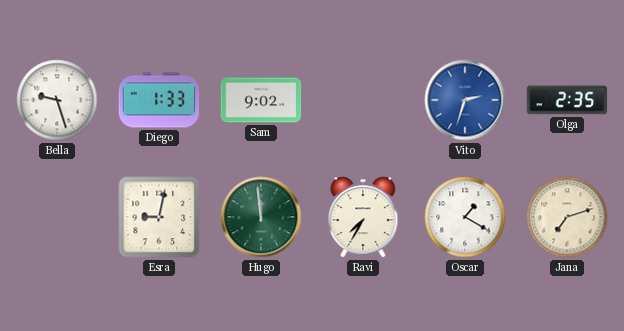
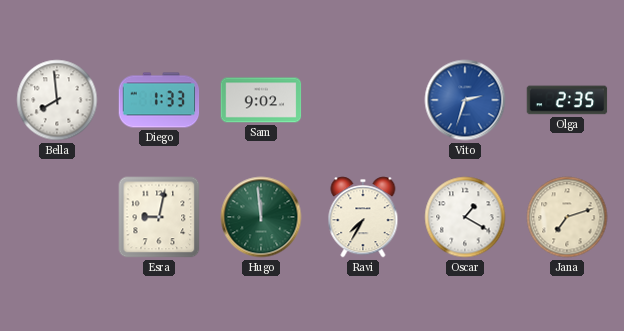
Bella: 9:27 -> 7:59 (57, 100)
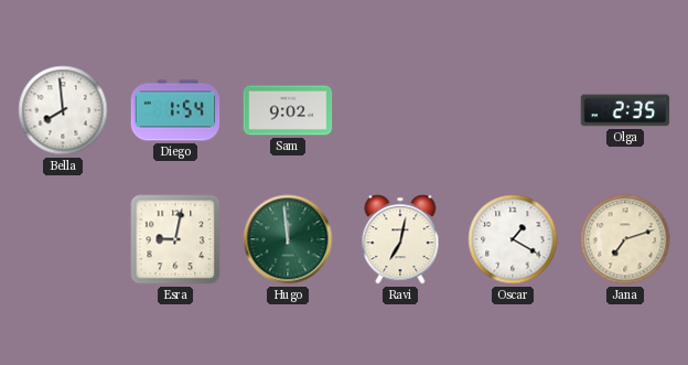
Diego: 1:33 -> 1:54 (175, 110)
Vito: 2:33 -> none (465, 100)
Ravi: 7:35 -> 7:02 (400, 239)
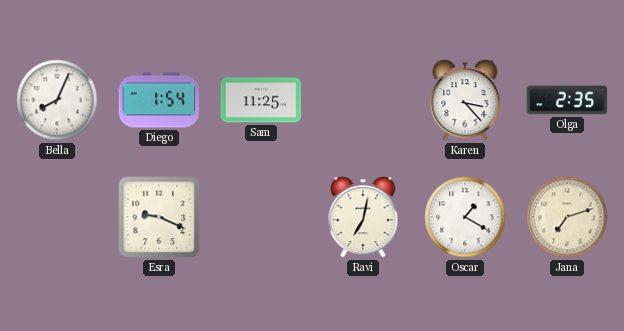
Bella: 7:59 -> 8:04 (57, 100)
Sam: 9:02 -> 11:25 (261, 100)
Karen: none -> 3:23 (465, 100)
Esra: 9:02 -> 9:19 (159, 217)
Hugo: 11:59 -> none (288, 239)
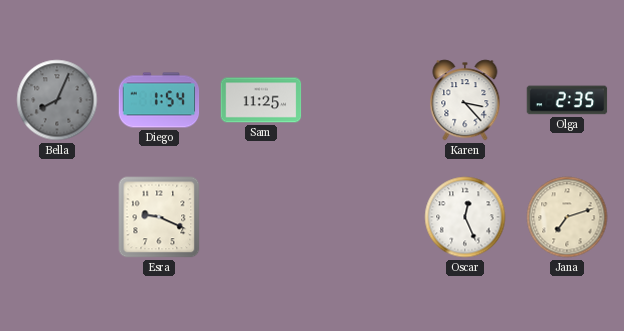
Bella dial: white -> grey (57, 100)
Ravi: 7:02 -> none (363, 217)
Oscar: 1:20 -> 12:26 (465, 217)
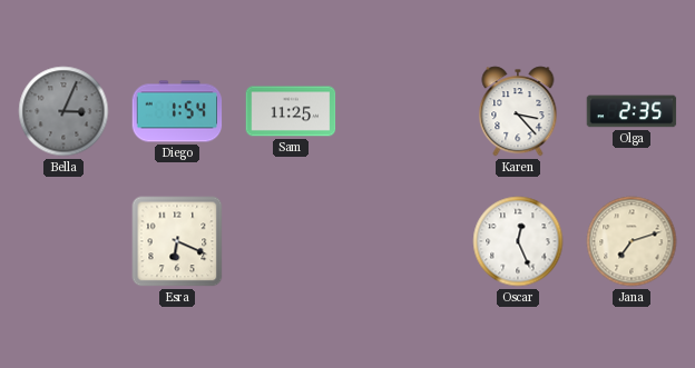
Bella: 8:04 -> 3:04 (63, 111)
Esra: 9:19 -> 6:19 (177, 241)
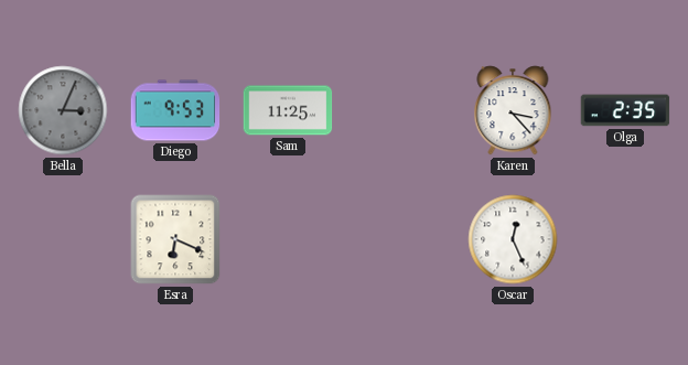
Diego: 1:54 -> 9:53 (175, 110)
Jana: 7:12 -> none (632, 241)
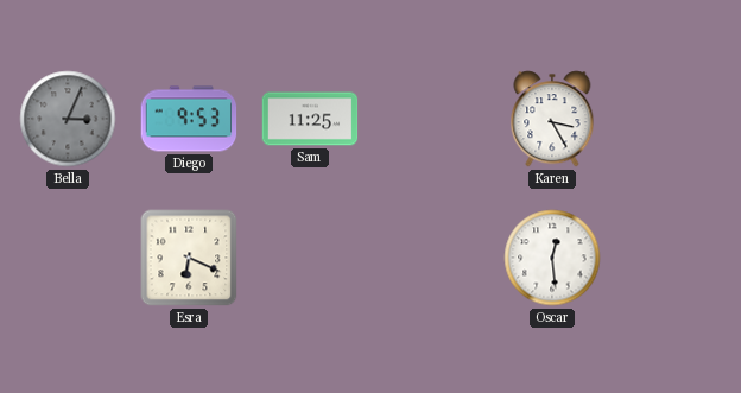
Karen: 3:23 -> 3:25 (552, 119)
Olga: 2:35 -> none (625, 110)
Oscar: 12:26 -> 12:29 (552, 258)
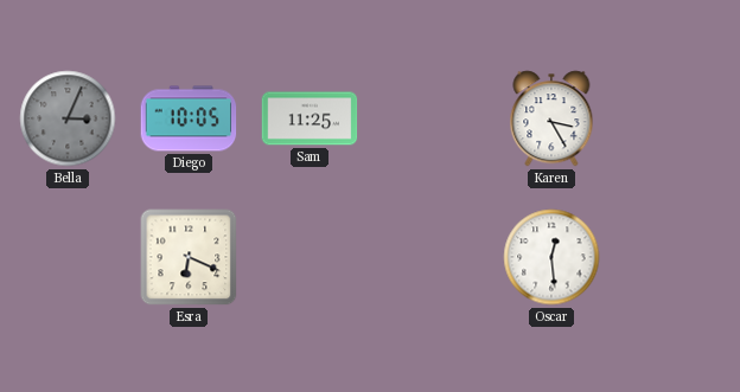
Diego: 9:53 -> 10:05 (189, 118)
